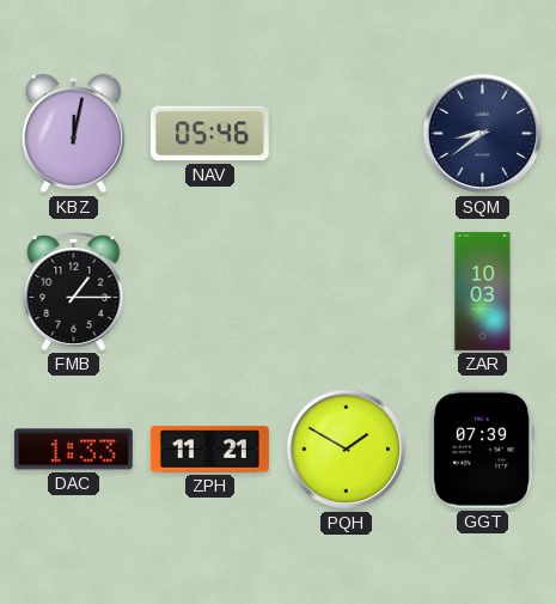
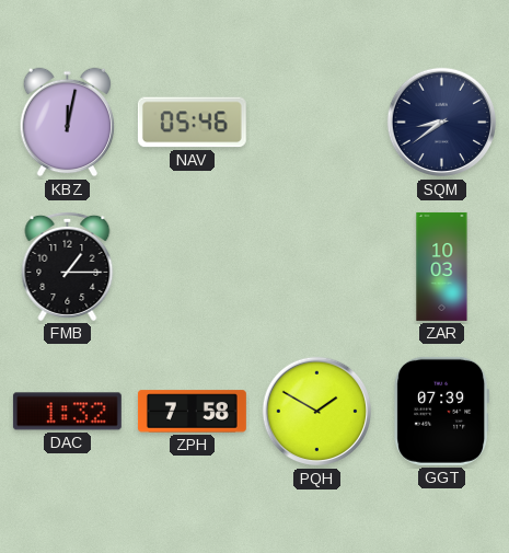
DAC: 1:33 -> 1:32 (67, 412)
ZPH: 11:21 -> 7:58 (192, 412)
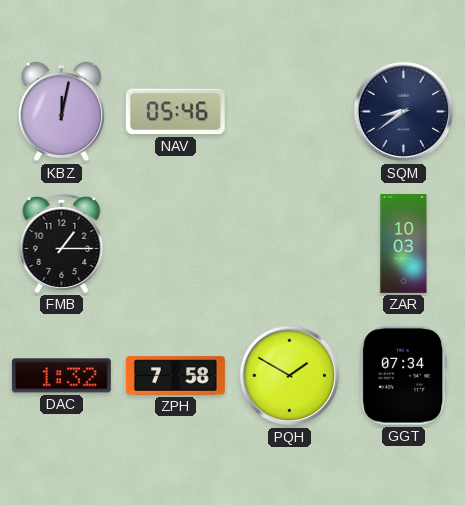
GGT: 07:39 -> 07:34 (404, 375)
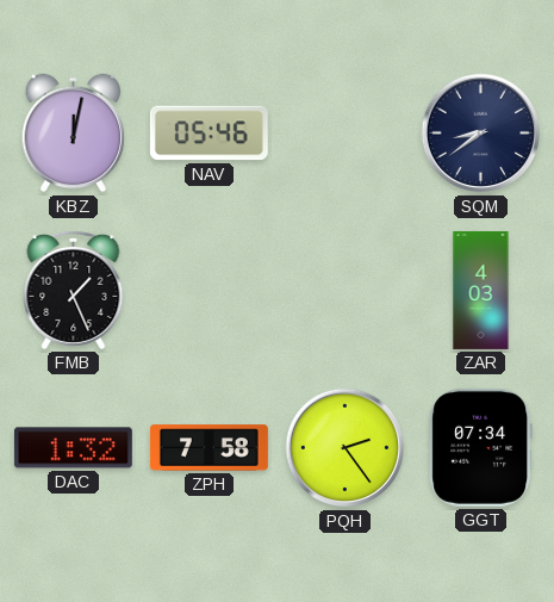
FMB: 1:15 -> 1:26 (74, 290)
ZAR: 10:03 -> 4:03 (481, 290)
PQH: 1:50 -> 2:24 (346, 448)
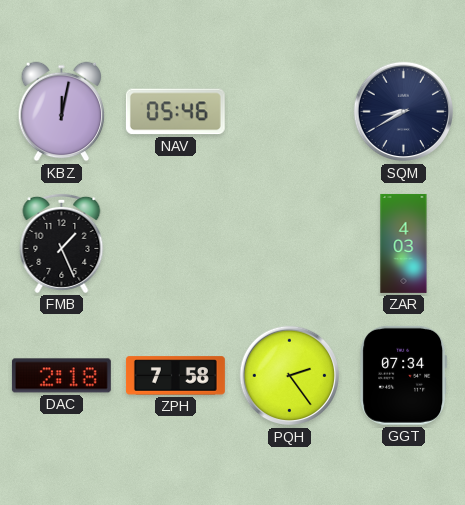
SQM: 8:39 -> 8:40 (404, 112)
DAC: 1:32 -> 2:18 (61, 376)
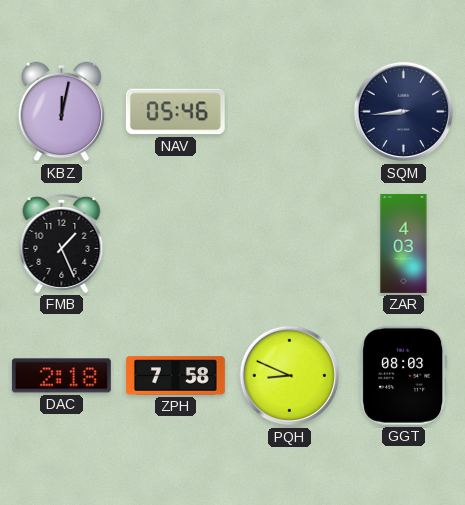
SQM: 8:40 -> 8:44 (404, 112)
PQH: 2:24 -> 8:49 (290, 376)
GGT: 07:34 -> 08:03 (404, 375)
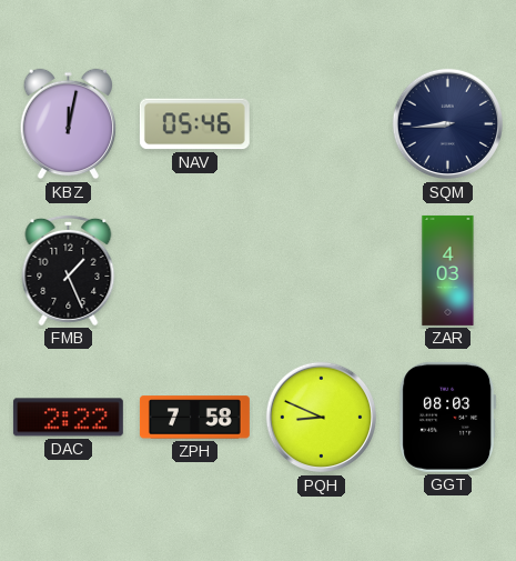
DAC: 2:18 -> 2:22 (68, 418)
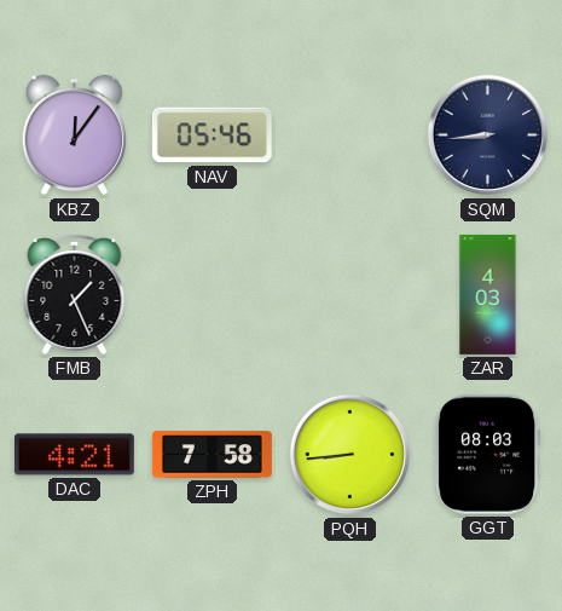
KBZ: 12:02 -> 12:06 (75, 136)
DAC: 2:22 -> 4:21 (74, 455)
PQH: 8:49 -> 8:44 (350, 455)
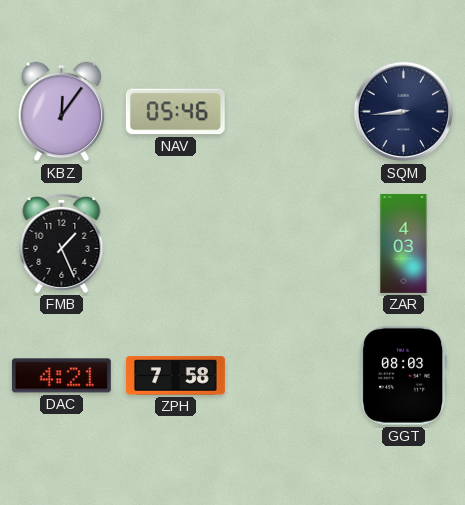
PQH: 8:44 -> none (350, 455)
